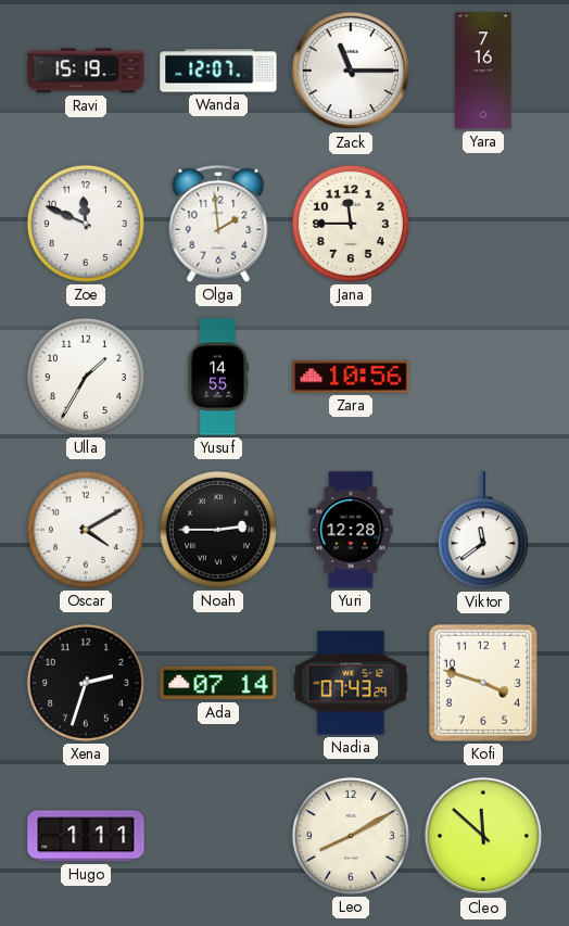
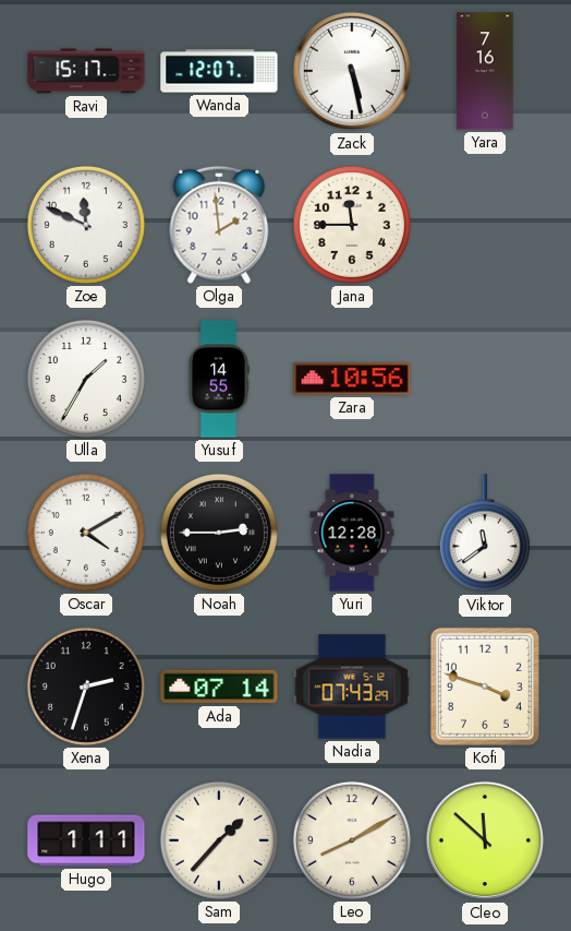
Ravi: 15:19 -> 15:17 (86, 71)
Zack: 11:15 -> 5:28 (352, 71)
Sam: none -> 1:37 (219, 840)
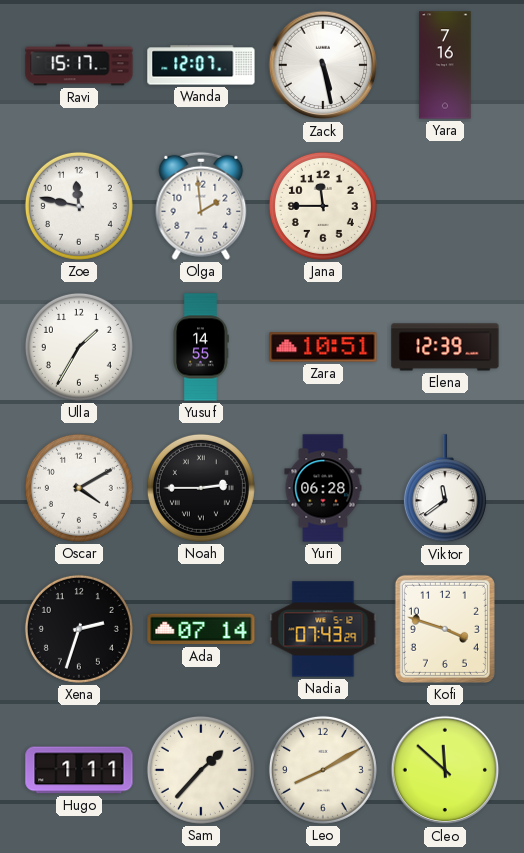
Zoe: 11:49 -> 11:47 (79, 206)
Zara: 10:56 -> 10:51 (323, 347)
Elena: none -> 12:39 (445, 347)
Yuri: 12:28 -> 06:28 (323, 488)
